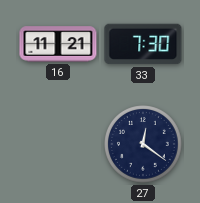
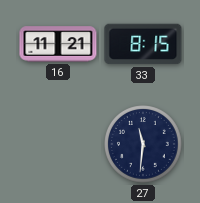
33: 7:30 -> 8:15 (143, 44)
27: 12:21 -> 11:31 (144, 145)
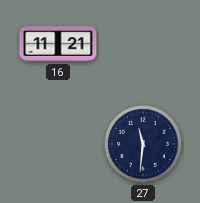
33: 8:15 -> none (143, 44)
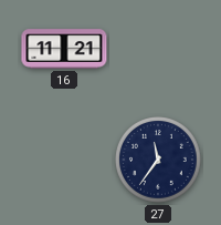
27: 11:31 -> 11:36 (159, 161)
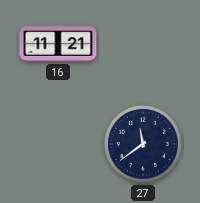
27: 11:36 -> 11:39 (144, 145)
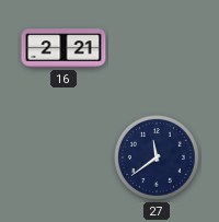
16: 11:21 -> 2:21 (64, 48)
